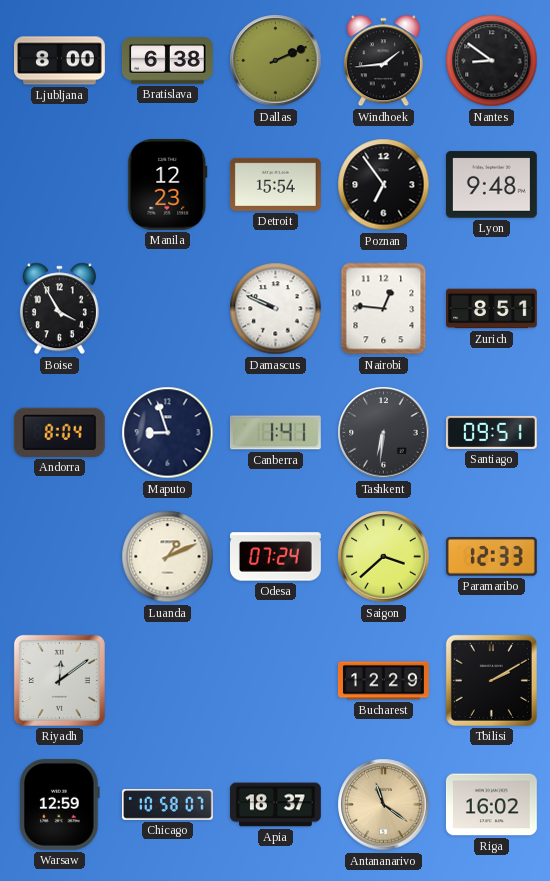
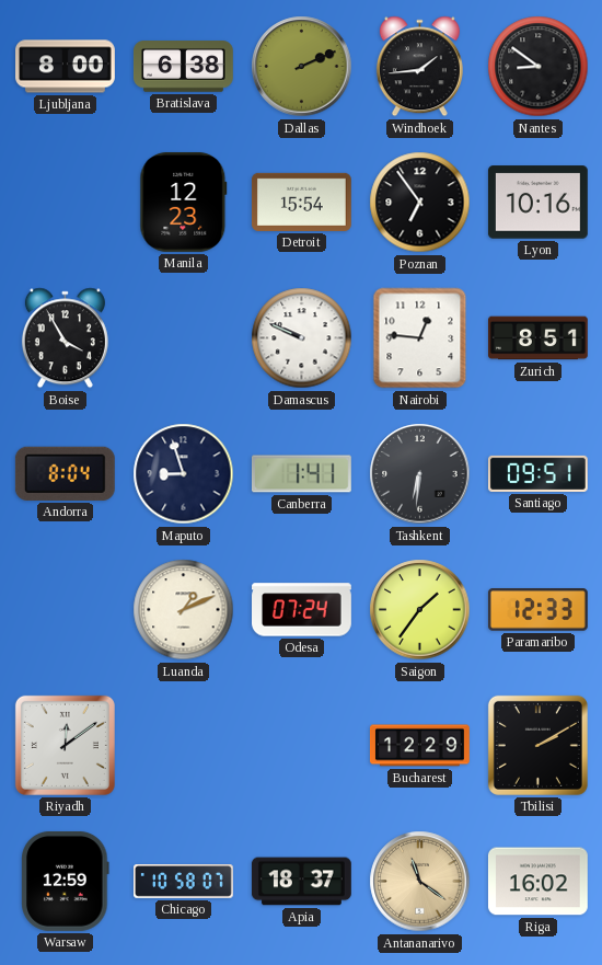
Lyon: 9:48 -> 10:16 (537, 203)
Saigon: 3:38 -> 1:36 (420, 610)
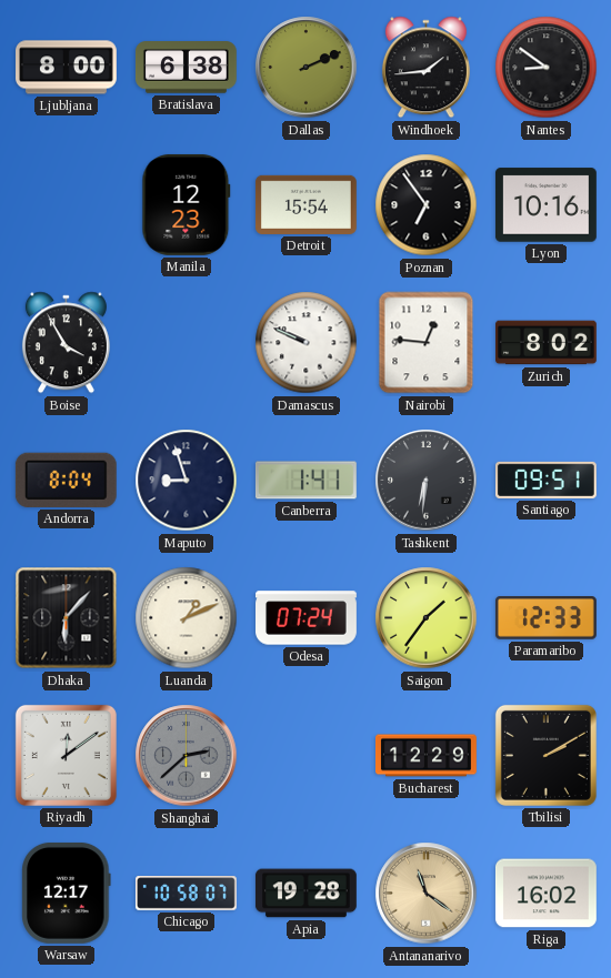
Zurich: 8:51 -> 8:02 (547, 343)
Dhaka: none -> 6:07 (67, 618)
Shanghai: none -> 2:38 (187, 756)
Warsaw: 12:59 -> 12:17 (67, 893)
Apia: 18:37 -> 19:28 (307, 894)
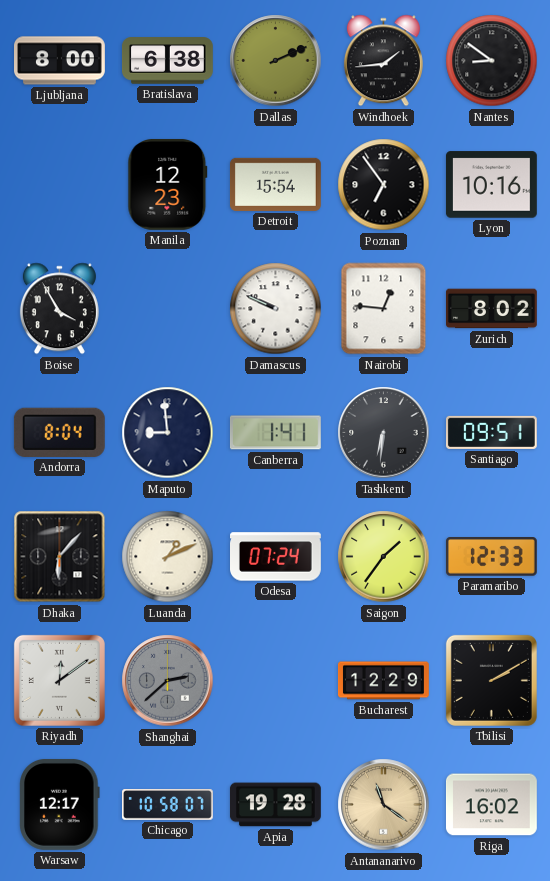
Maputo: 8:57 -> 8:59 (168, 433)
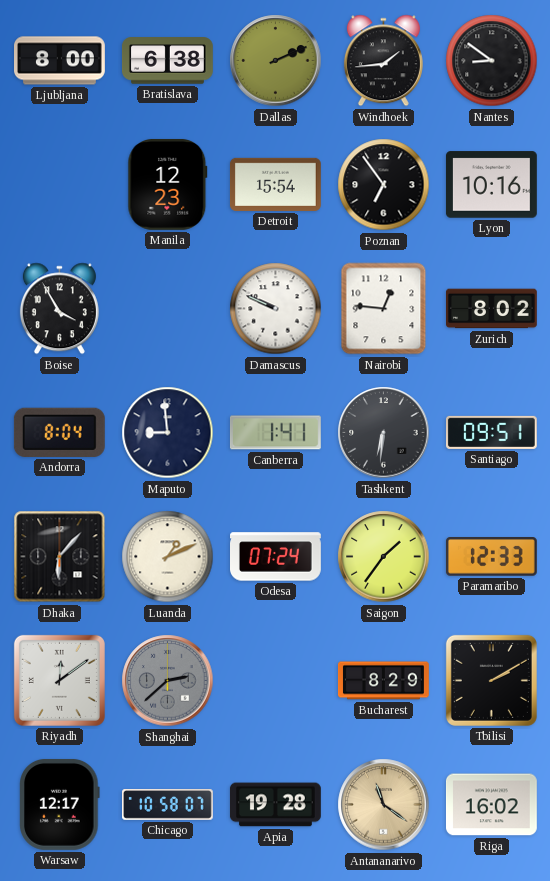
Bucharest: 12:29 -> 8:29 (384, 681)
